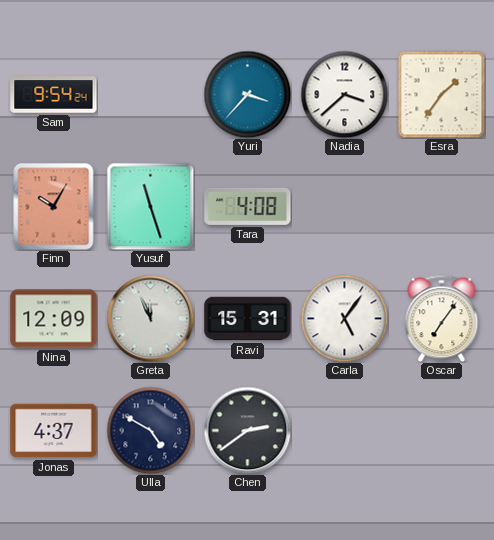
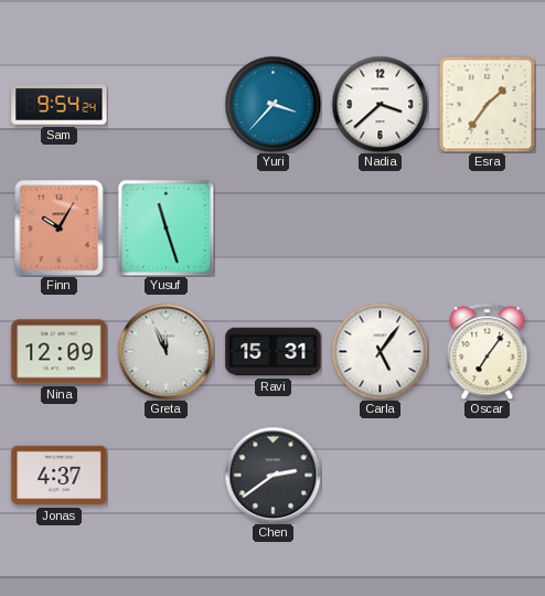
Tara: 4:08 -> none (248, 206)
Ulla: 4:50 -> none (150, 430)
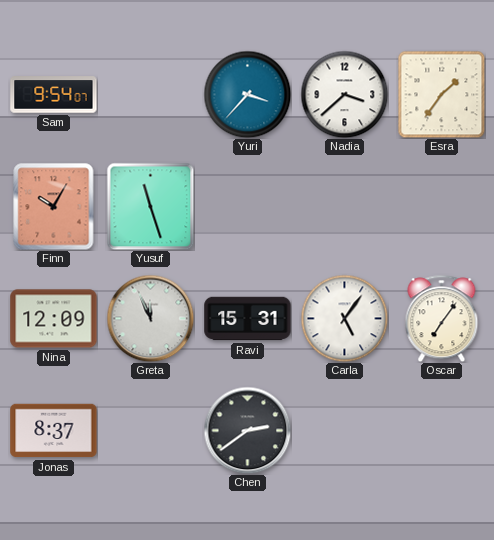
Sam: 9:54:24 -> 9:54:07 (54, 95)
Jonas: 4:37 -> 8:37 (54, 431)
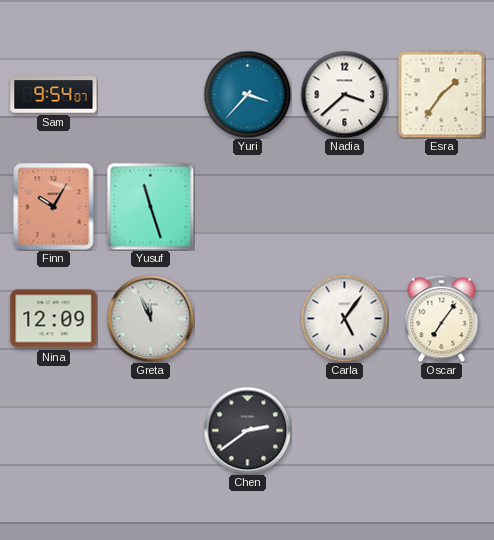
Ravi: 15:31 -> none (248, 319)
Jonas: 8:37 -> none (54, 431)
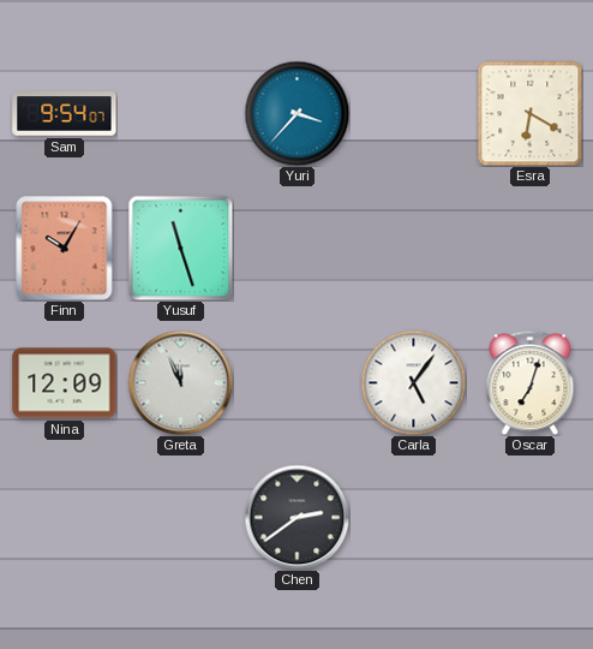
Nadia: 3:38 -> none (344, 94)
Esra: 1:36 -> 6:20 (529, 113)
Oscar: 7:06 -> 7:03 (531, 382)
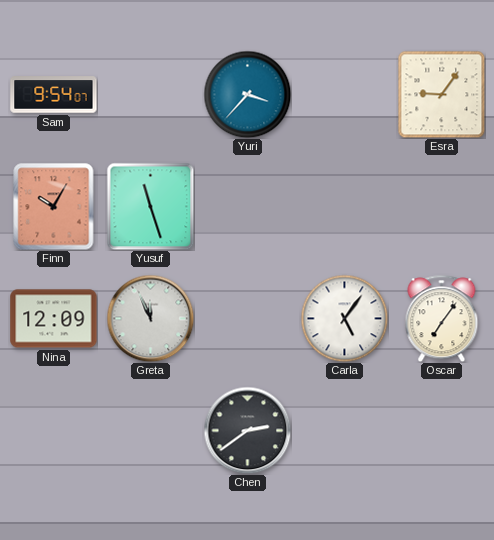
Esra: 6:20 -> 9:06 (441, 94)
Oscar: 7:03 -> 7:06 (442, 318)
